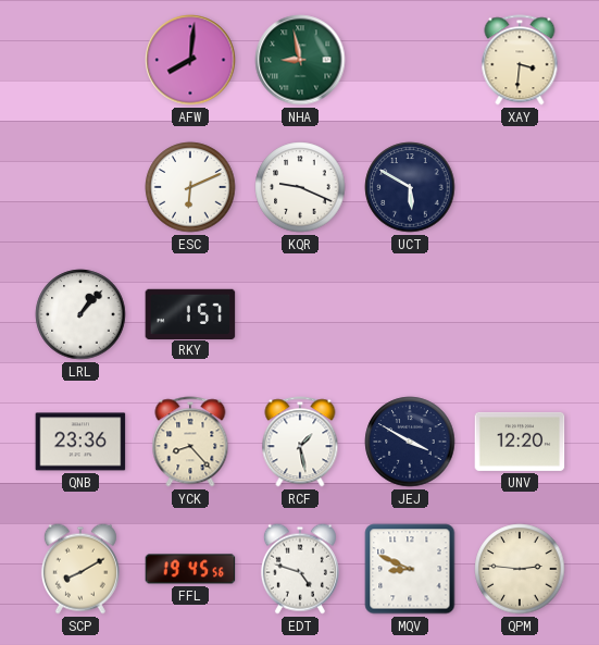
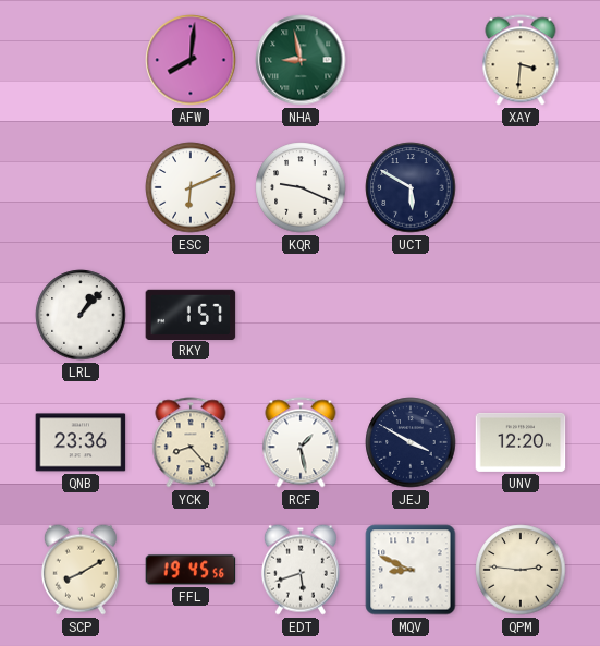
EDT: 4:48 -> 5:42 (301, 570)
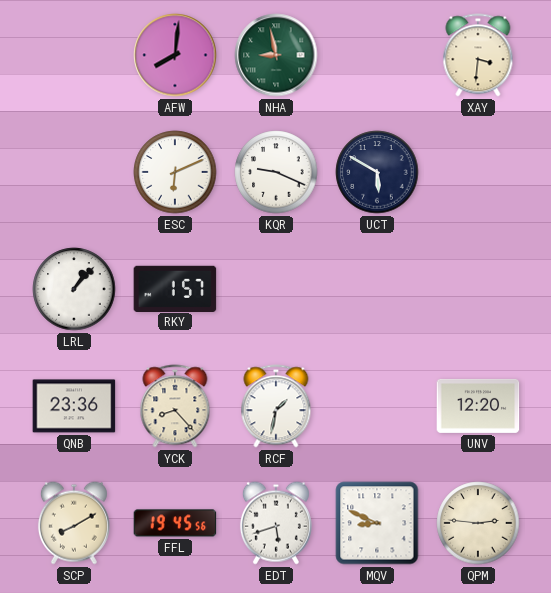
RCF: 1:28 -> 1:32 (276, 406)
JEJ: 3:50 -> none (411, 442)
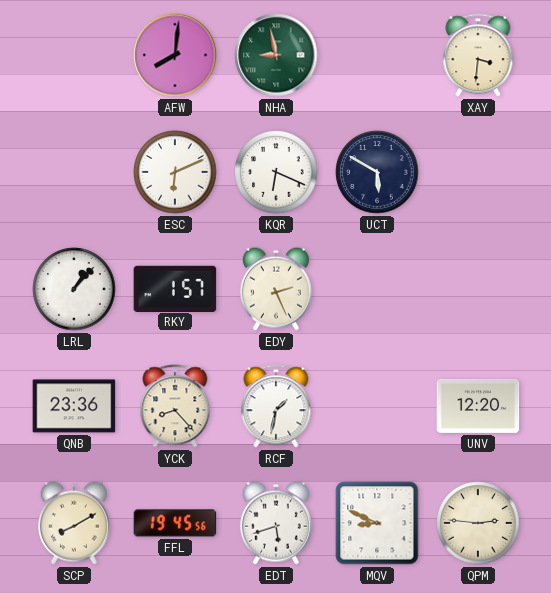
KQR: 9:19 -> 6:19 (276, 172)
EDY: none -> 2:26 (276, 289)
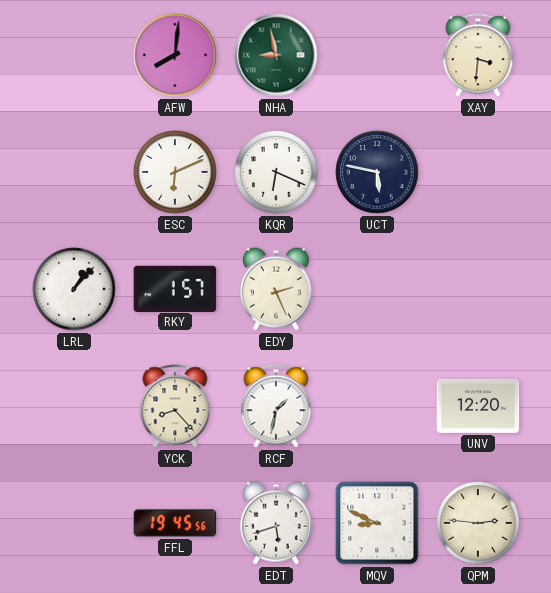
UCT: 5:50 -> 5:47 (377, 172)
QNB: 23:36 -> none (74, 406)
SCP: 8:10 -> none (74, 523)
